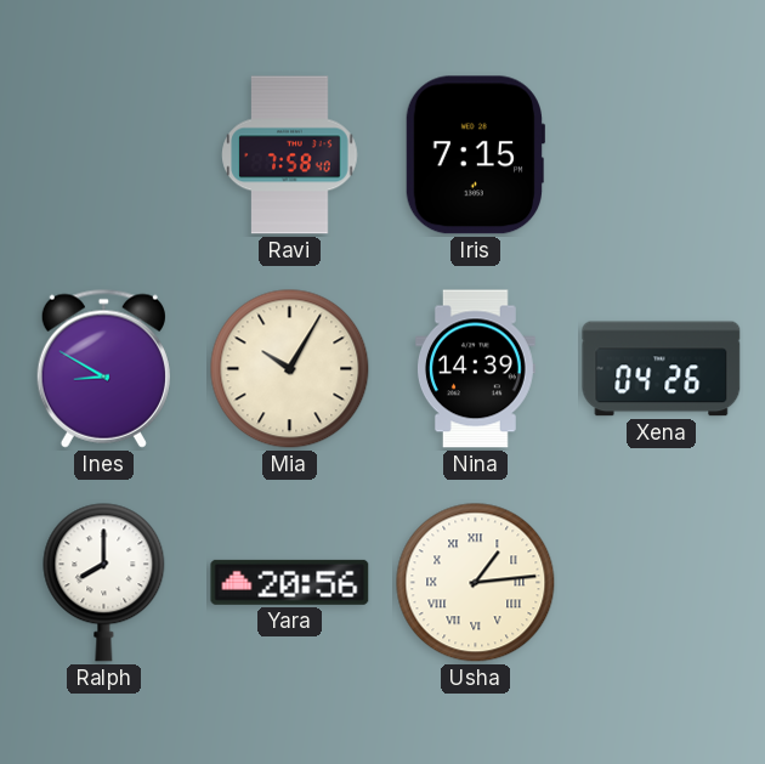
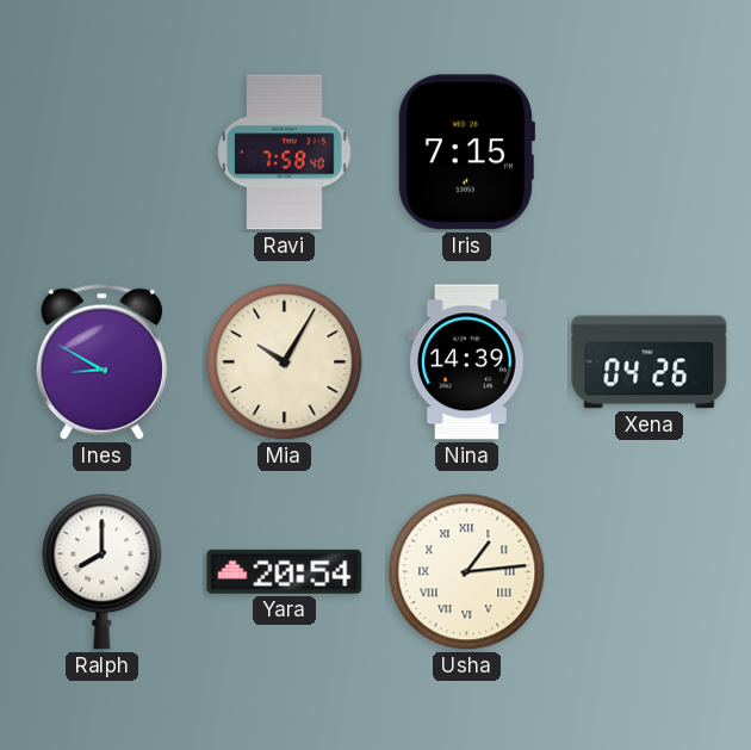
Yara: 20:56 -> 20:54 (285, 571)
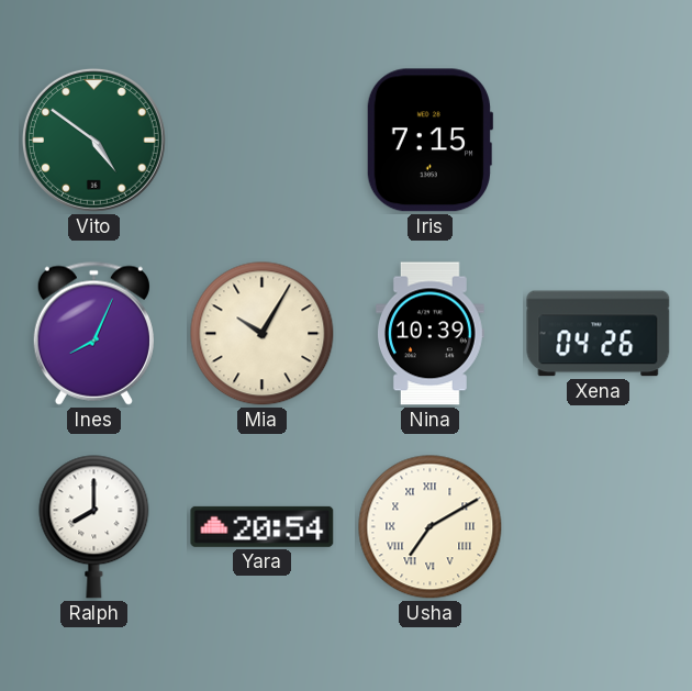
Vito: none -> 4:51 (93, 140)
Ravi: 7:58 -> none (285, 153)
Ines: 8:50 -> 8:04 (93, 333)
Nina: 14:39 -> 10:39 (429, 334)
Usha: 1:14 -> 7:10 (431, 527)
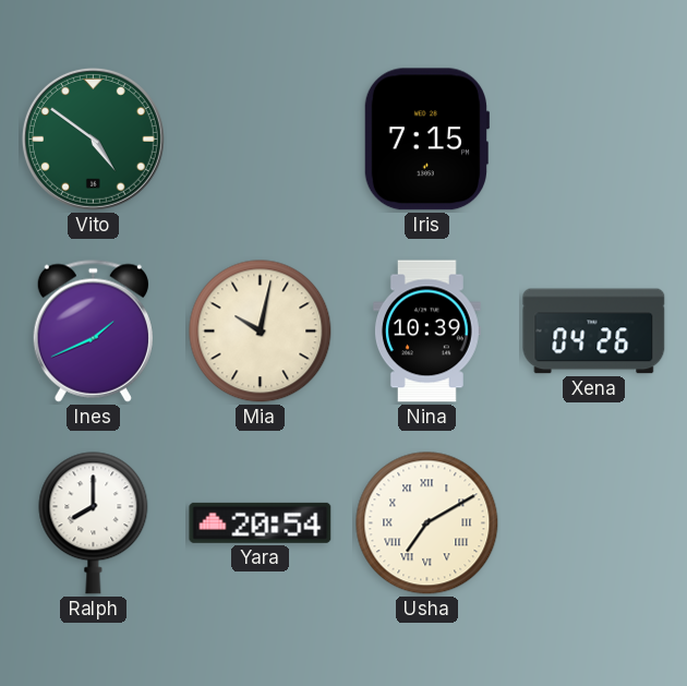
Ines: 8:04 -> 1:41 (93, 330)
Mia: 10:05 -> 10:02 (261, 332)
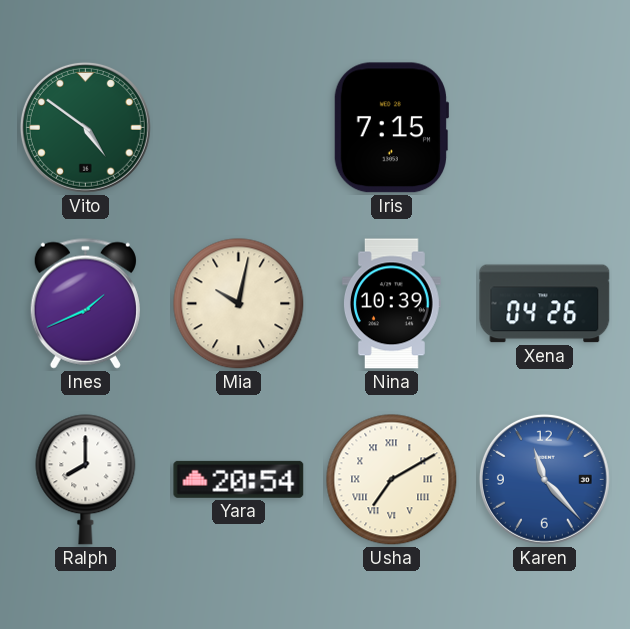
Karen: none -> 11:23 (544, 479)
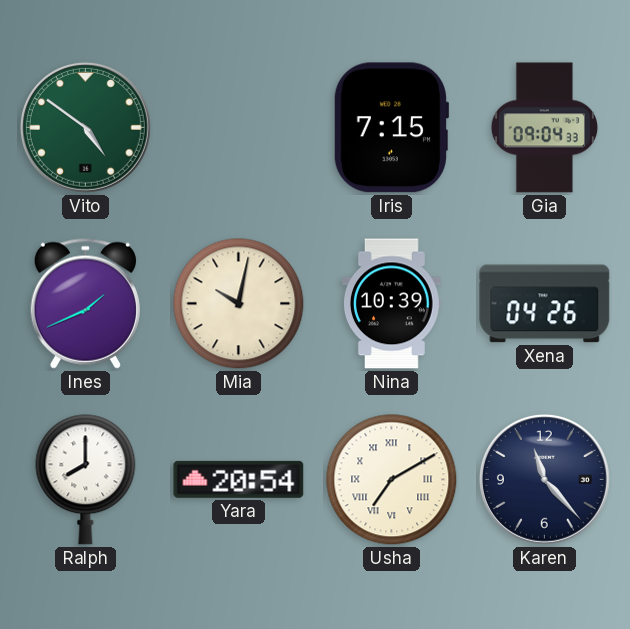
Gia: none -> 09:04 (544, 128)
Karen dial: blue -> navy (544, 479)
